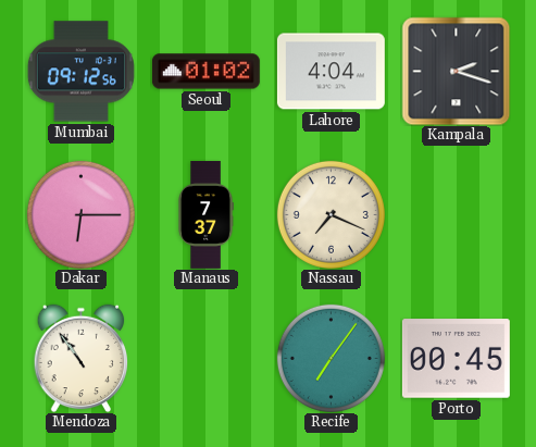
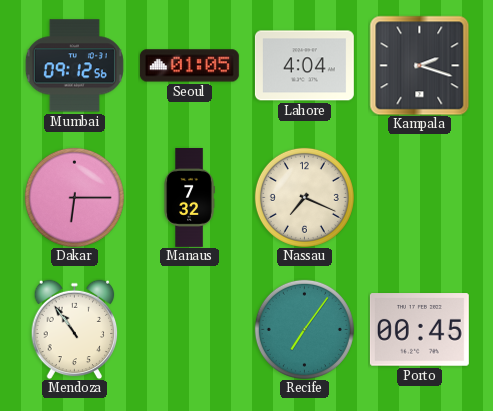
Seoul: 01:02 -> 01:05 (189, 66)
Manaus: 7:37 -> 7:32 (189, 197)
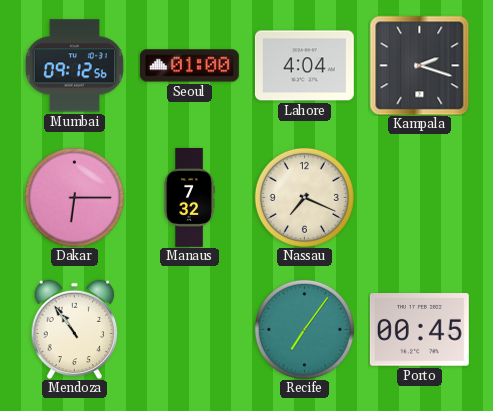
Seoul: 01:05 -> 01:00 (189, 66)
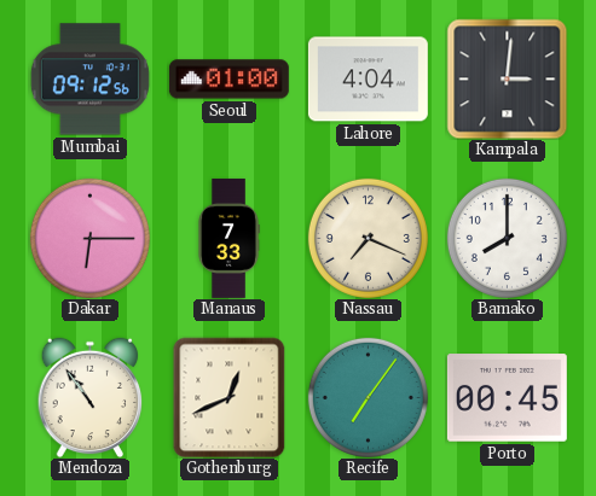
Kampala: 2:18 -> 3:01 (507, 78)
Manaus: 7:32 -> 7:33 (228, 238)
Bamako: none -> 8:00 (507, 238)
Gothenburg: none -> 12:41 (230, 397)
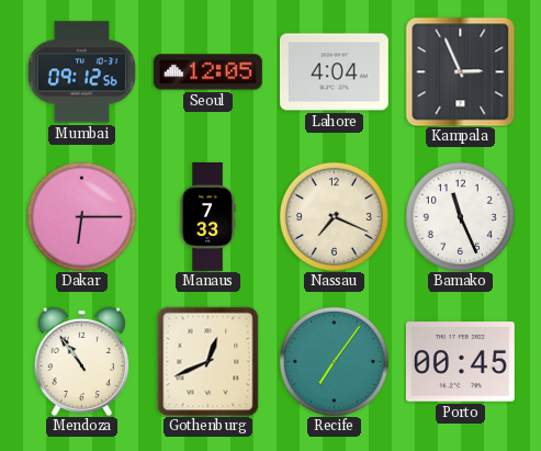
Seoul: 01:00 -> 12:05 (207, 72)
Kampala: 3:01 -> 2:56 (460, 71)
Bamako: 8:00 -> 11:26 (460, 216)
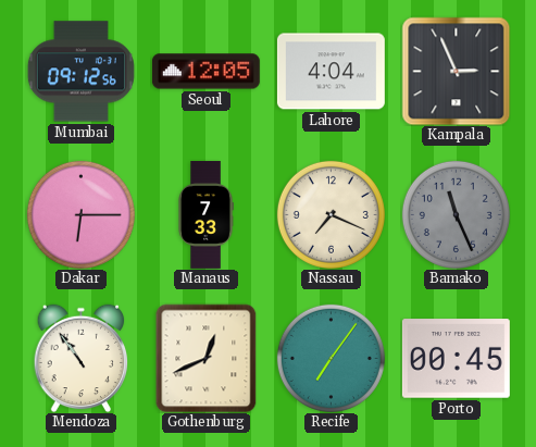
Bamako dial: white -> grey (456, 214)
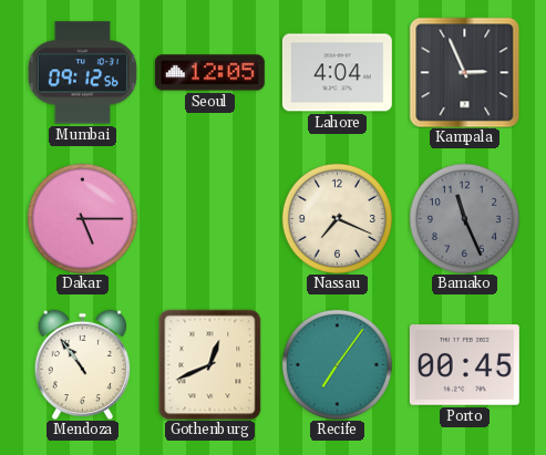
Dakar: 6:15 -> 5:15 (82, 218)
Manaus: 7:33 -> none (205, 214)
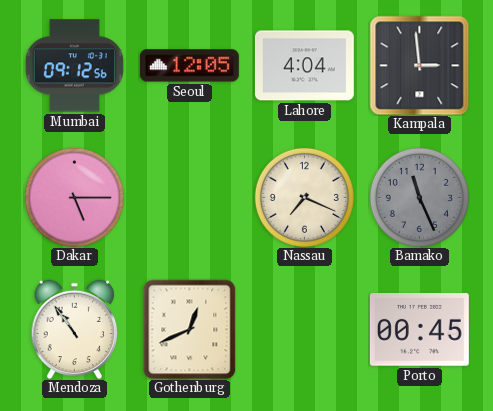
Kampala: 2:56 -> 2:59 (419, 65)
Recife: 7:06 -> none (337, 364)
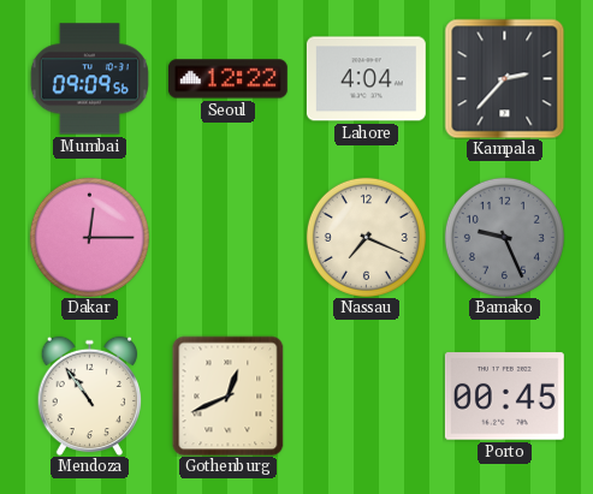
Mumbai: 09:12 -> 09:09 (89, 79)
Seoul: 12:05 -> 12:22 (227, 79)
Kampala: 2:59 -> 2:37 (504, 78)
Dakar: 5:15 -> 12:15 (89, 237)
Bamako: 11:26 -> 9:26 (504, 237)
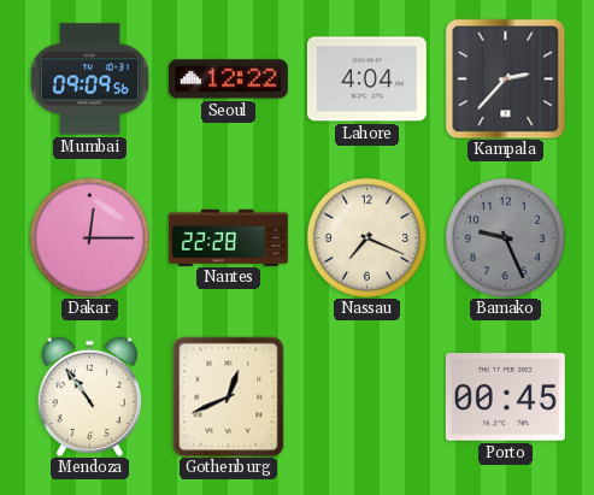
Nantes: none -> 22:28 (229, 237)
